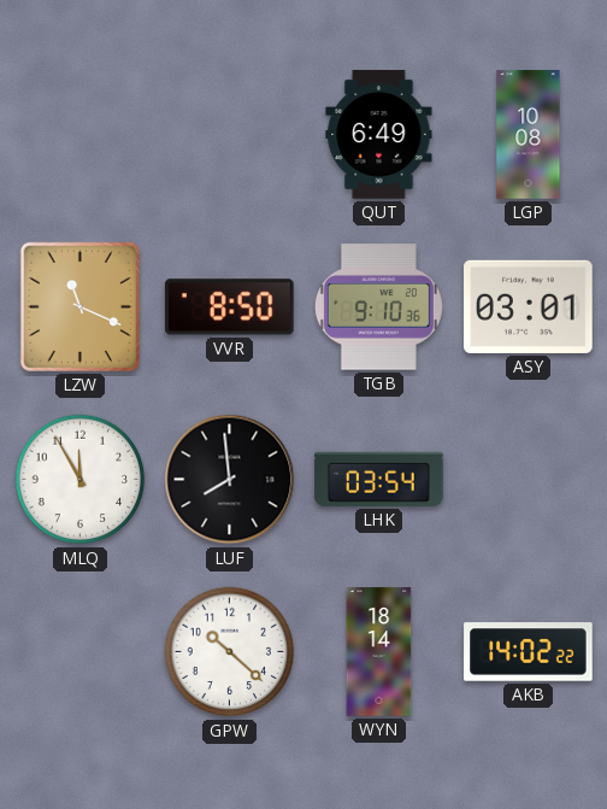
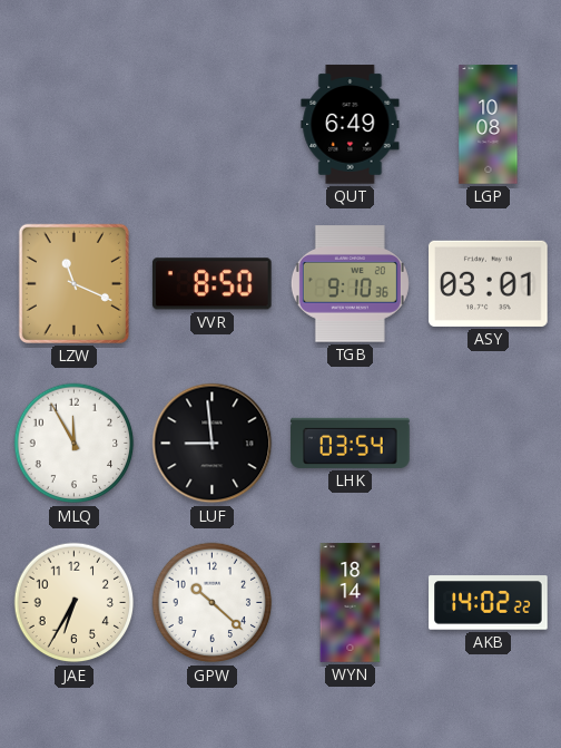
LUF: 7:59 -> 8:59 (213, 444)
JAE: none -> 6:35 (75, 603)
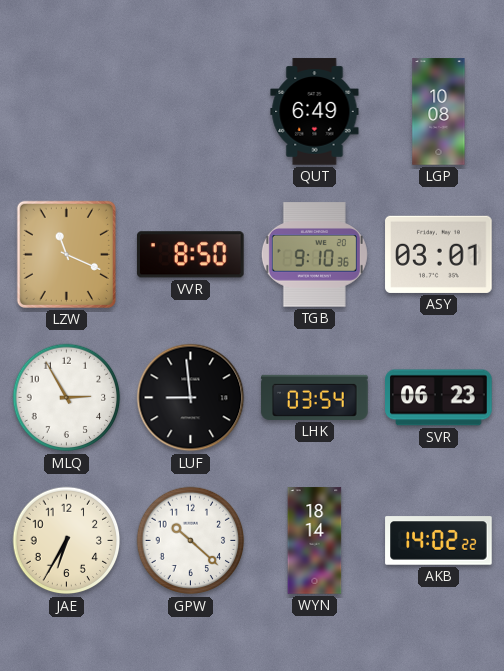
MLQ: 11:55 -> 2:55 (67, 398)
SVR: none -> 06:23 (439, 398)
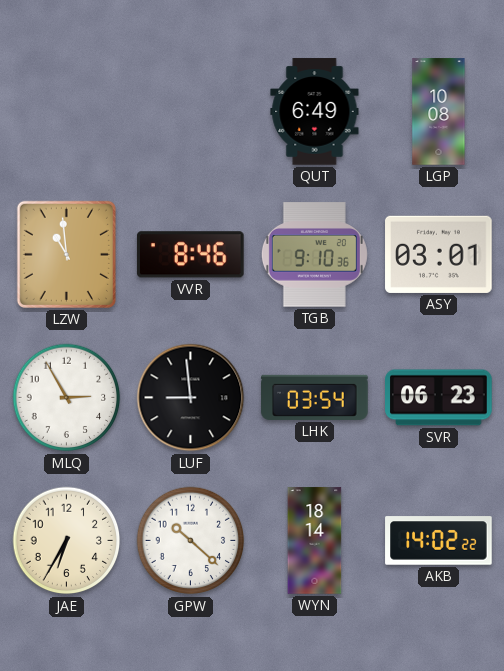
LZW: 11:19 -> 10:59 (66, 254)
VVR: 8:50 -> 8:46 (190, 255)
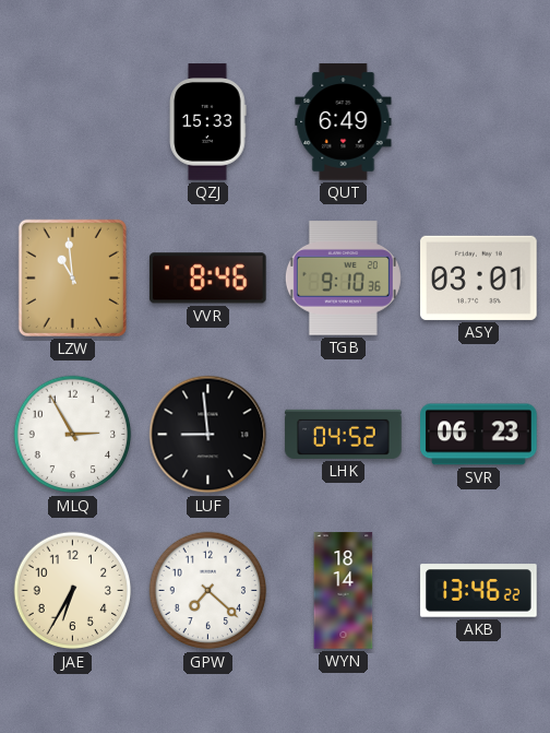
QZJ: none -> 15:33 (207, 122)
LGP: 10:08 -> none (439, 112)
LHK: 03:54 -> 04:52 (344, 434)
GPW: 10:22 -> 7:22 (208, 591)
AKB: 14:02 -> 13:46 (479, 591)
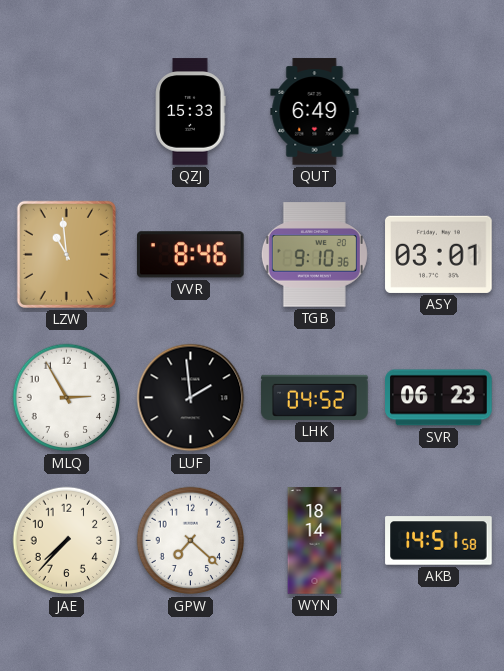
LUF: 8:59 -> 1:59 (191, 398)
JAE: 6:35 -> 7:37 (67, 541)
AKB: 13:46 -> 14:51 (439, 541)
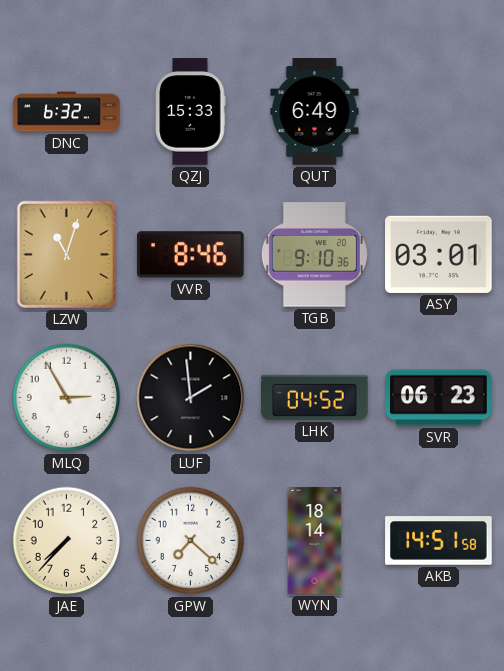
DNC: none -> 6:32 (67, 112)
LZW: 10:59 -> 11:03 (66, 254)
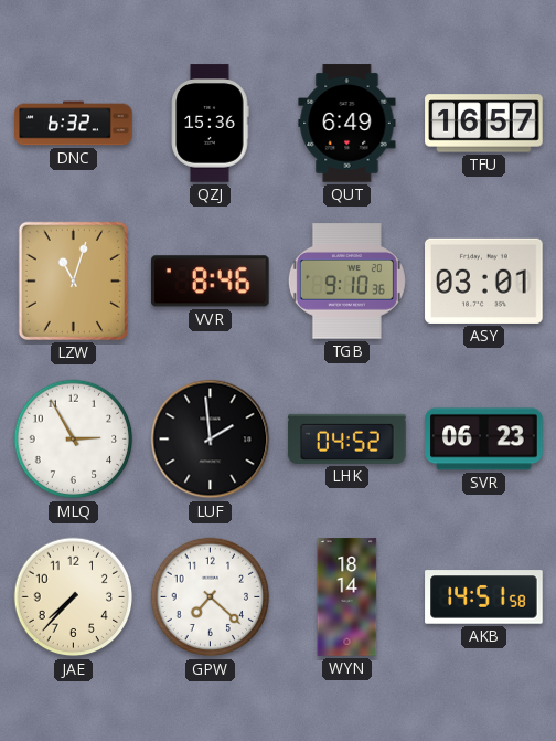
QZJ: 15:33 -> 15:36 (210, 124)
TFU: none -> 16:57 (484, 124)
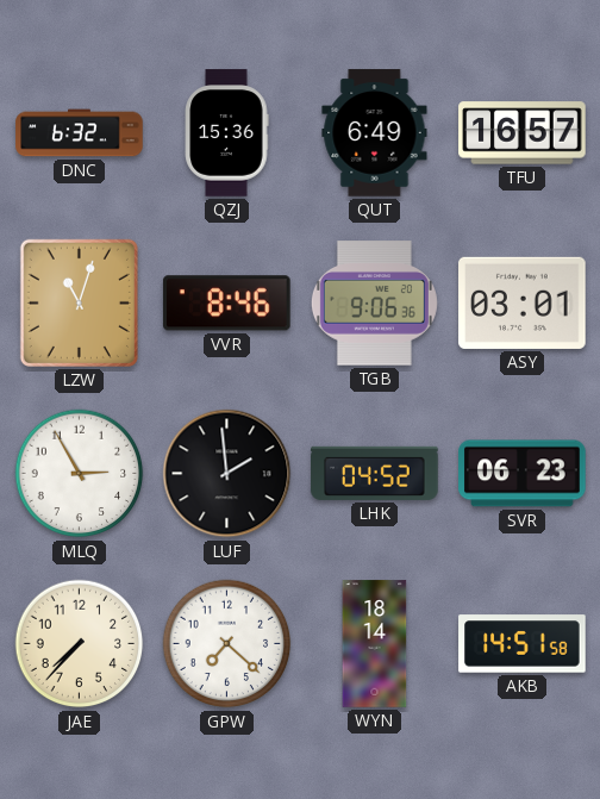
TGB: 9:10 -> 9:06 (374, 304)
